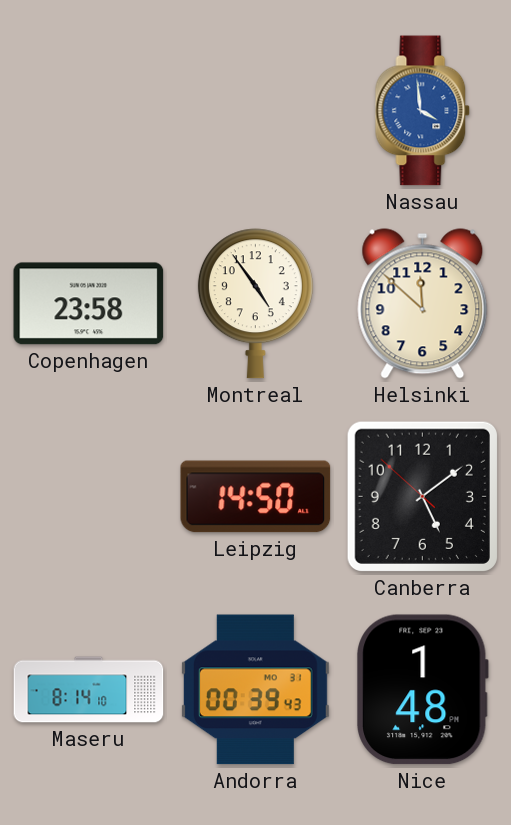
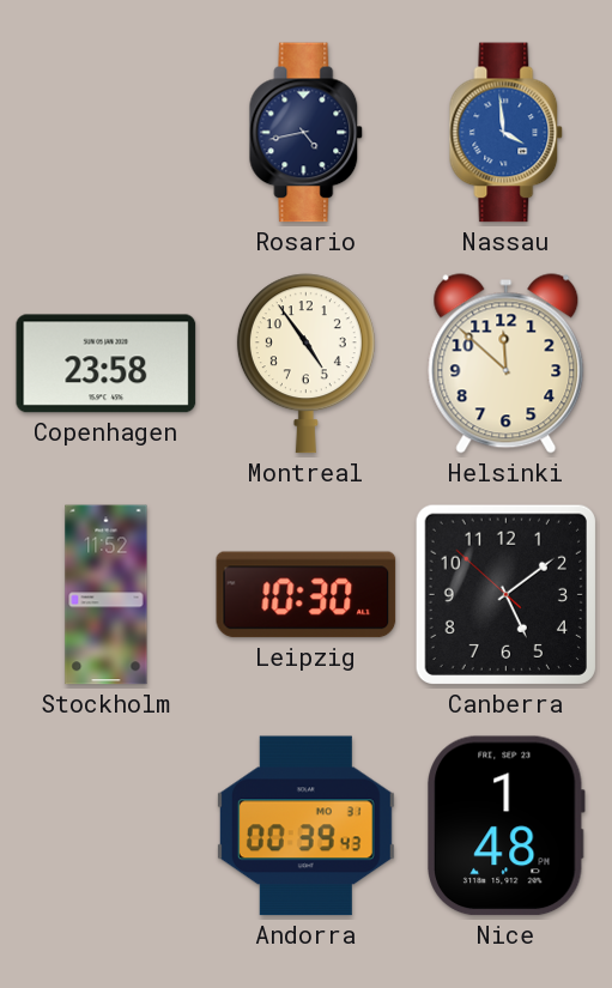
Rosario: none -> 4:43 (307, 133)
Stockholm: none -> 11:52 (107, 595)
Leipzig: 14:50 -> 10:30 (307, 595)
Maseru: 8:14 -> none (89, 690)
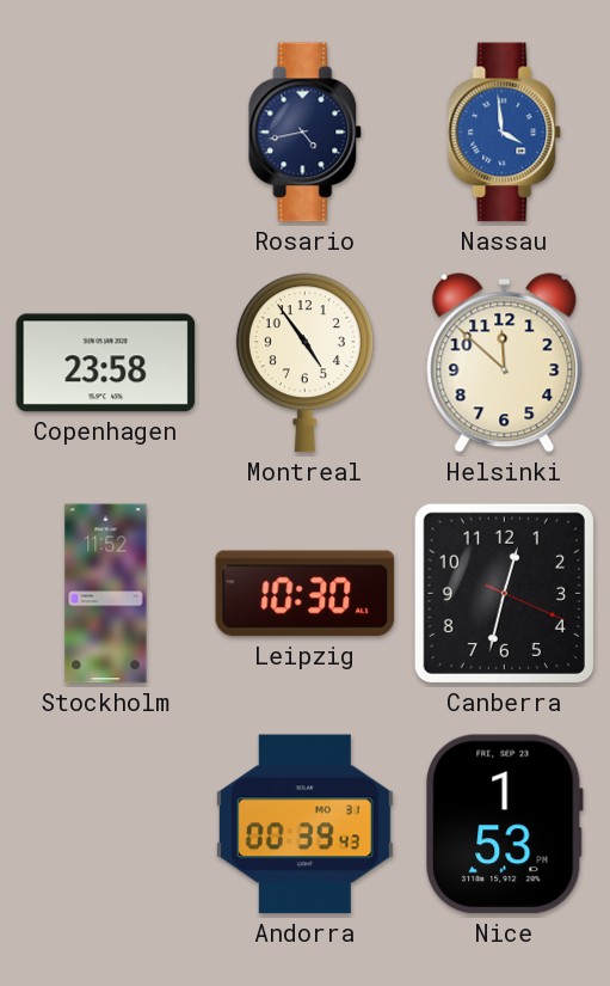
Canberra: 5:08 -> 12:32 (504, 593)
Nice: 1:48 -> 1:53 (505, 825)
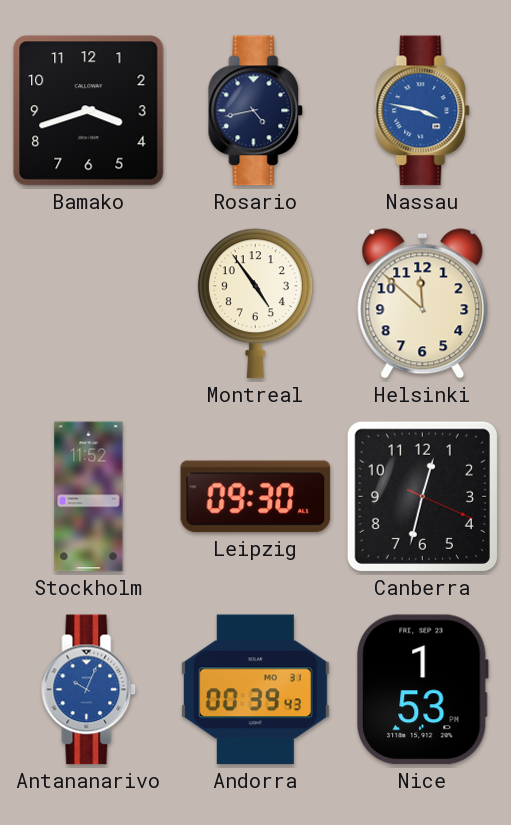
Bamako: none -> 3:42 (89, 111)
Nassau: 3:59 -> 3:47 (423, 111)
Copenhagen: 23:58 -> none (106, 363)
Leipzig: 10:30 -> 09:30 (256, 497)
Antananarivo: none -> 10:04 (89, 690)
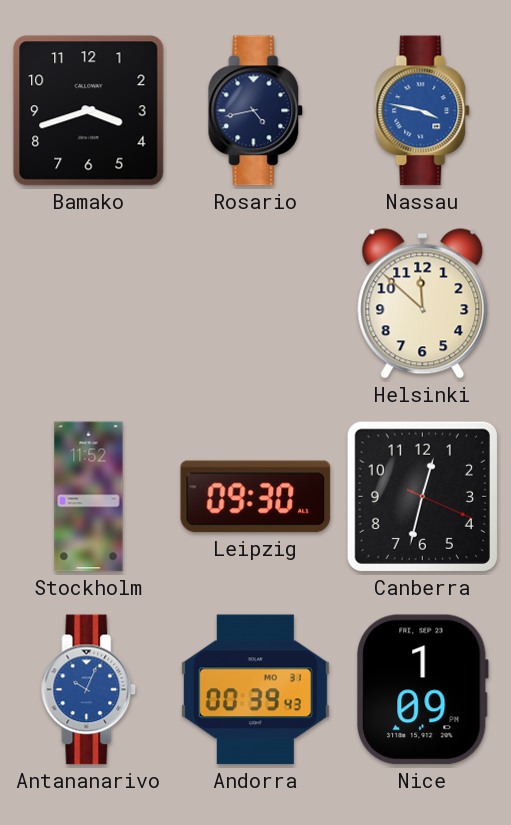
Montreal: 4:54 -> none (255, 304)
Nice: 1:53 -> 1:09 (423, 690)
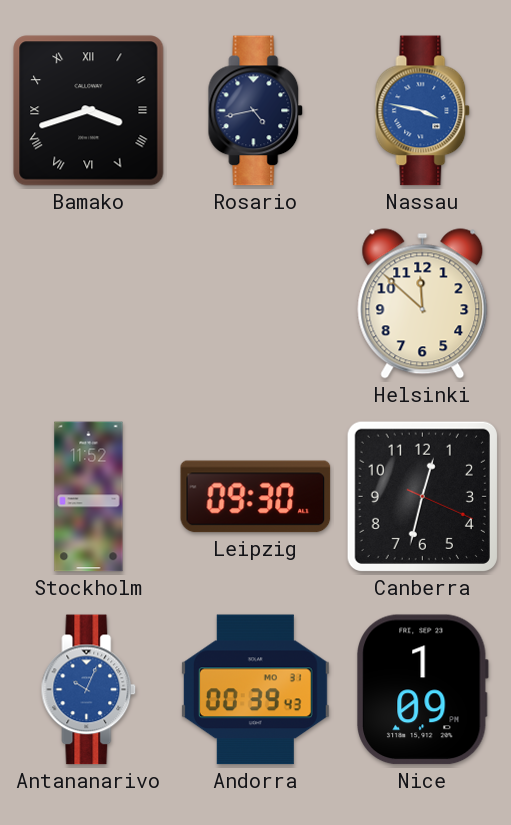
Bamako numerals: Arabic -> Roman (89, 111)
